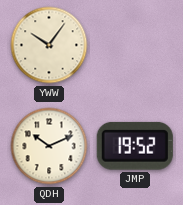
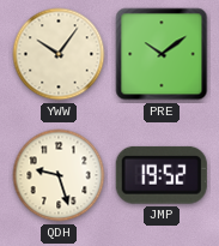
PRE: none -> 10:09 (162, 54)
QDH: 10:11 -> 9:27 (59, 175)
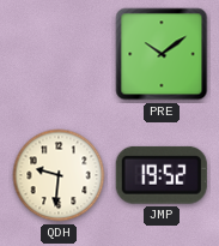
YWW: 10:06 -> none (59, 54)
QDH: 9:27 -> 9:31 (59, 175)
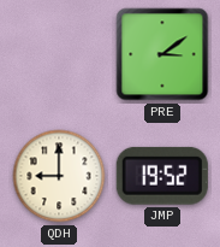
PRE: 10:09 -> 3:09 (162, 54)
QDH: 9:31 -> 9:00 (59, 176)
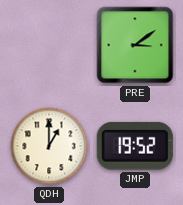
QDH: 9:00 -> 1:00 (49, 146)
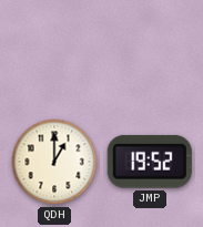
PRE: 3:09 -> none (135, 45)
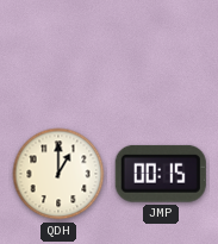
JMP: 19:52 -> 00:15 (161, 174)
